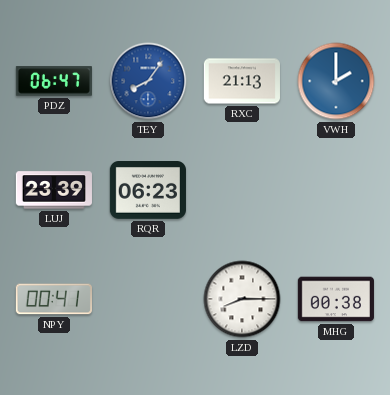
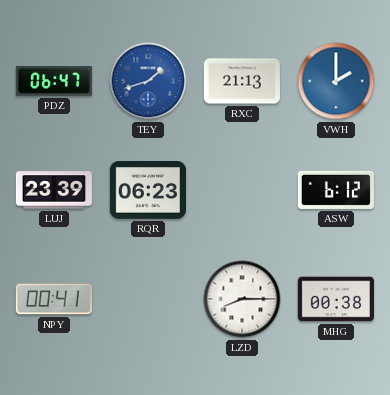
TEY: 8:06 -> 1:42 (148, 81)
ASW: none -> 6:12 (336, 190)
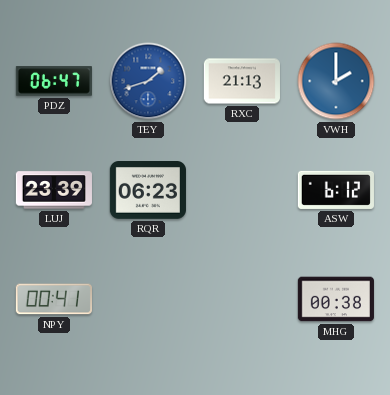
LZD: 8:15 -> none (242, 299)
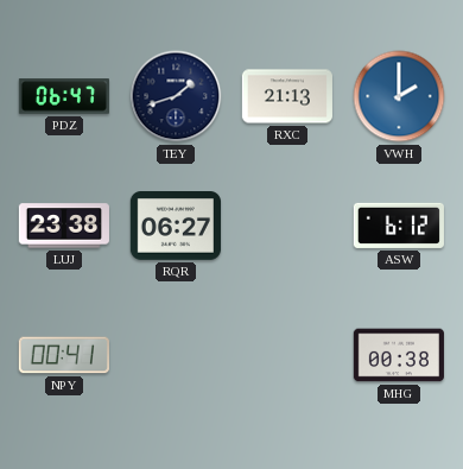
TEY dial: blue -> navy (176, 96)
LUJ: 23:39 -> 23:38 (64, 226)
RQR: 06:23 -> 06:27 (176, 227)
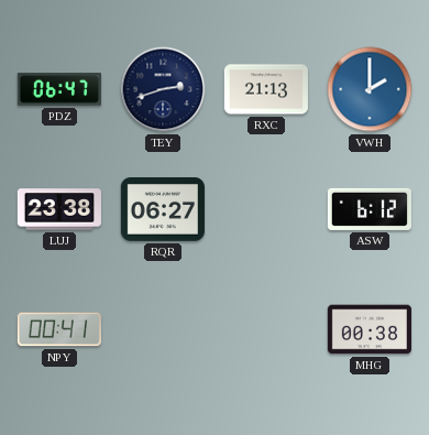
TEY: 1:42 -> 2:42 (163, 89)
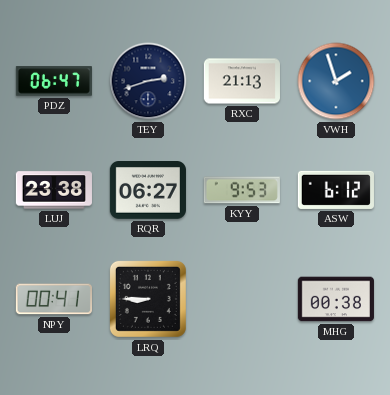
VWH: 2:00 -> 1:57 (336, 81)
KYY: none -> 9:53 (242, 190)
LRQ: none -> 8:45 (148, 299)
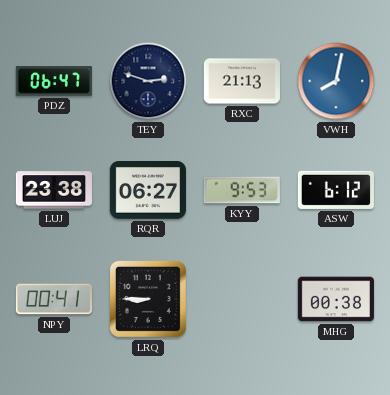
TEY: 2:42 -> 2:48 (148, 81)
VWH: 1:57 -> 8:02 (336, 81)
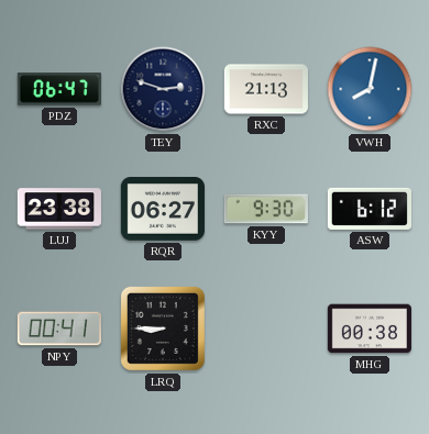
KYY: 9:53 -> 9:30 (266, 209)
